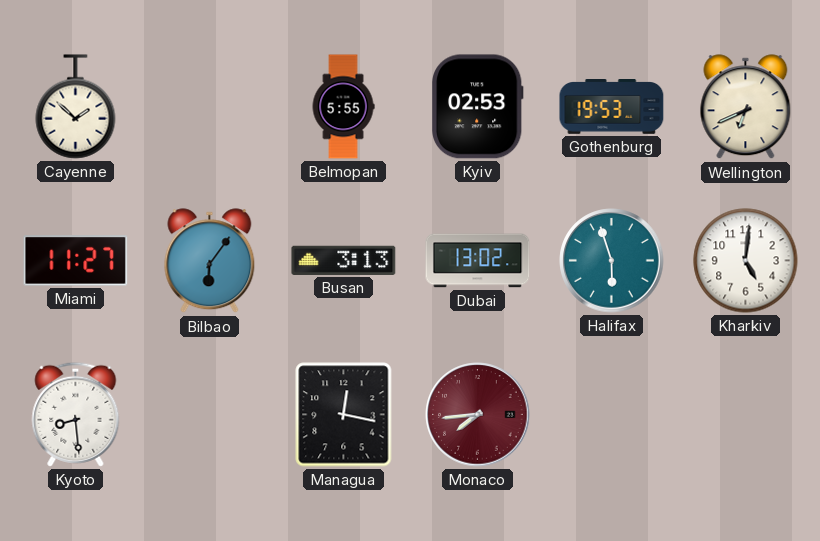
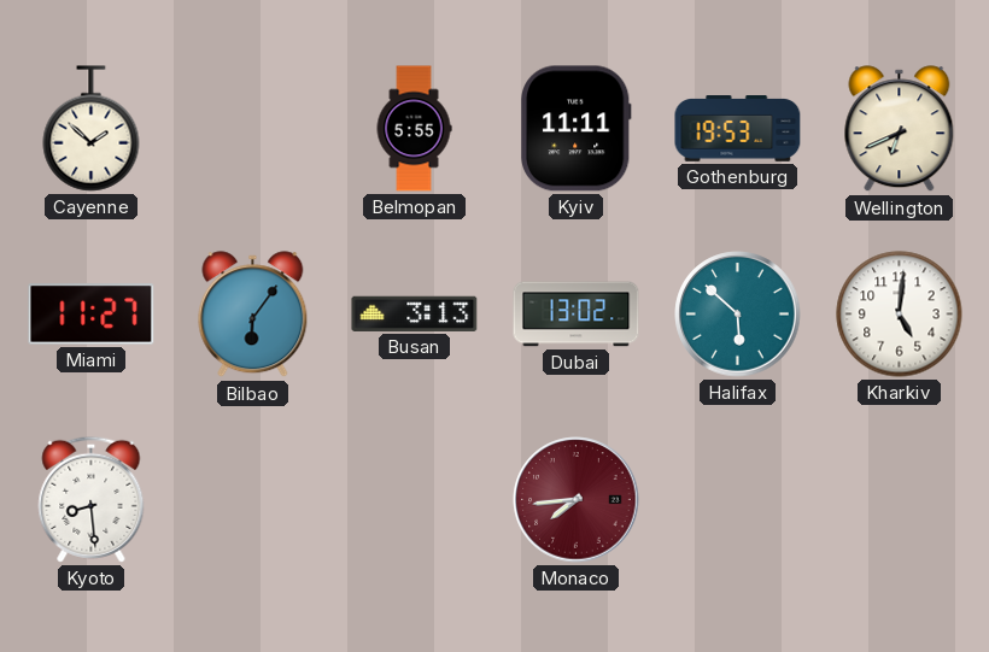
Kyiv: 02:53 -> 11:11 (575, 129)
Halifax: 5:57 -> 5:52 (738, 315)
Managua: 12:17 -> none (344, 415)
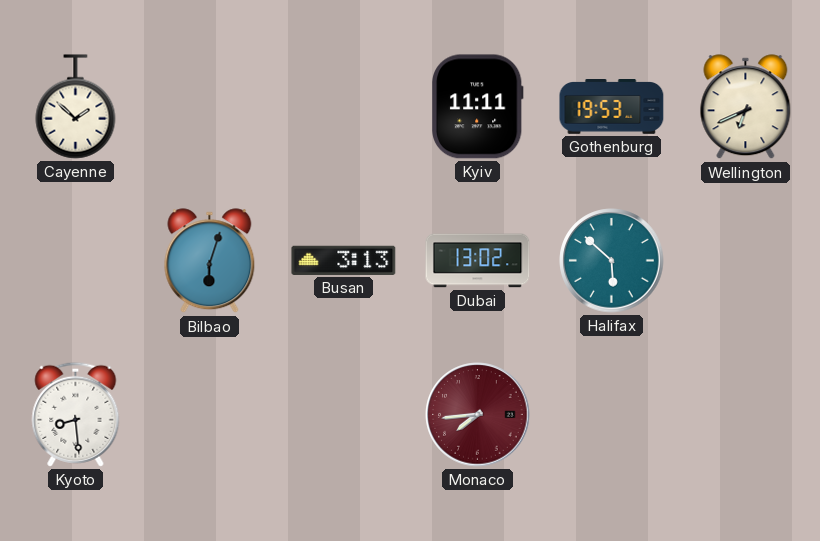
Belmopan: 5:55 -> none (414, 129)
Miami: 11:27 -> none (92, 315)
Bilbao: 6:06 -> 6:03 (210, 261)
Kharkiv: 5:01 -> none (900, 315)
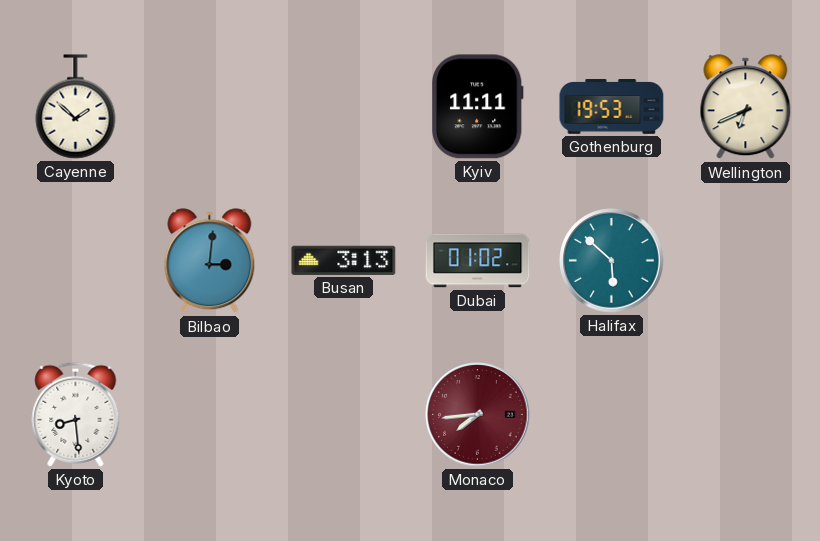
Bilbao: 6:03 -> 3:01 (210, 261)
Dubai: 13:02 -> 01:02 (478, 261)
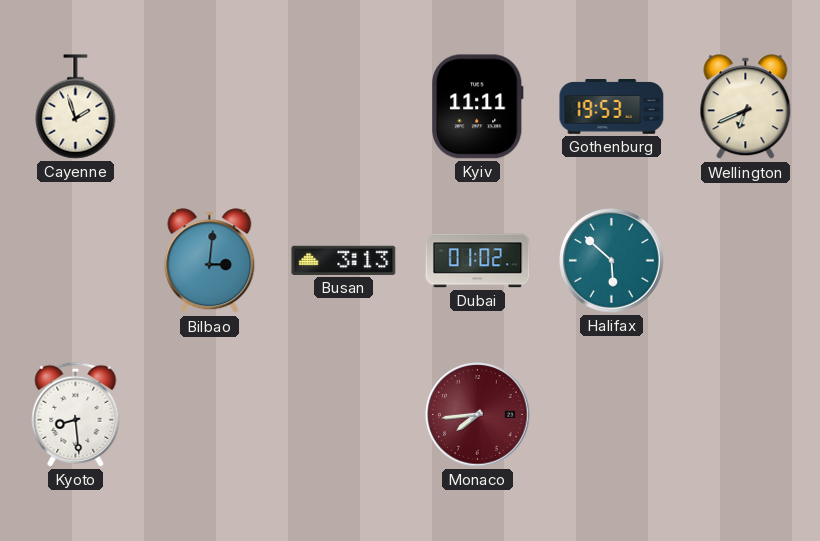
Cayenne: 1:52 -> 1:57 (76, 107)
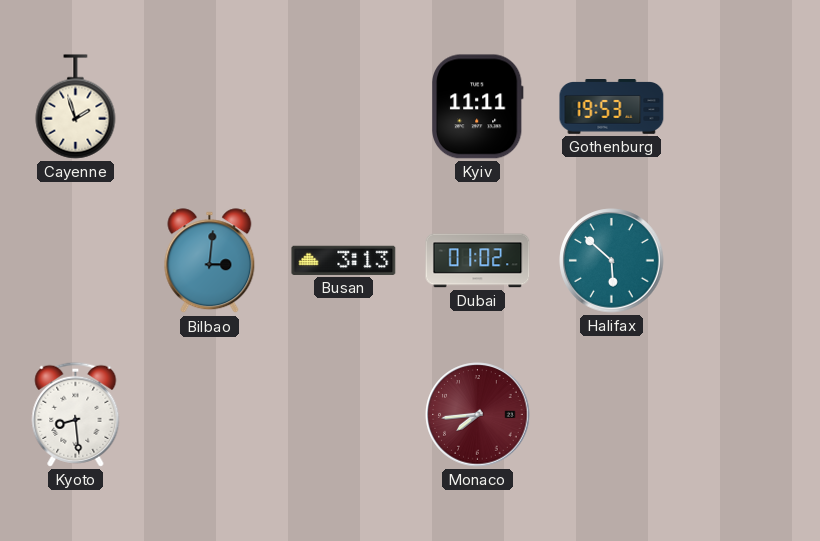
Wellington: 6:41 -> none (746, 107)
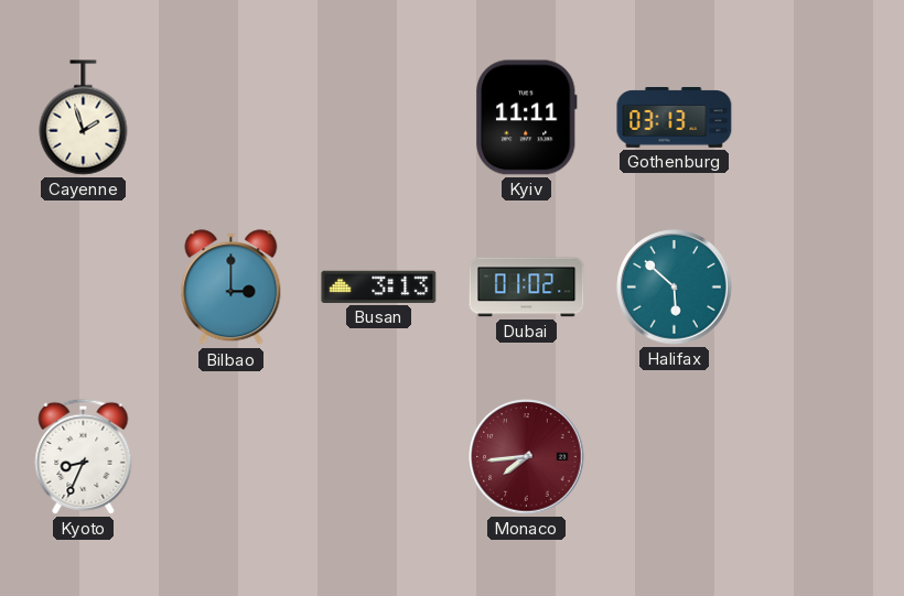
Gothenburg: 19:53 -> 03:13 (675, 118)
Bilbao: 3:01 -> 3:00 (232, 288)
Kyoto: 8:29 -> 8:34 (84, 456)
